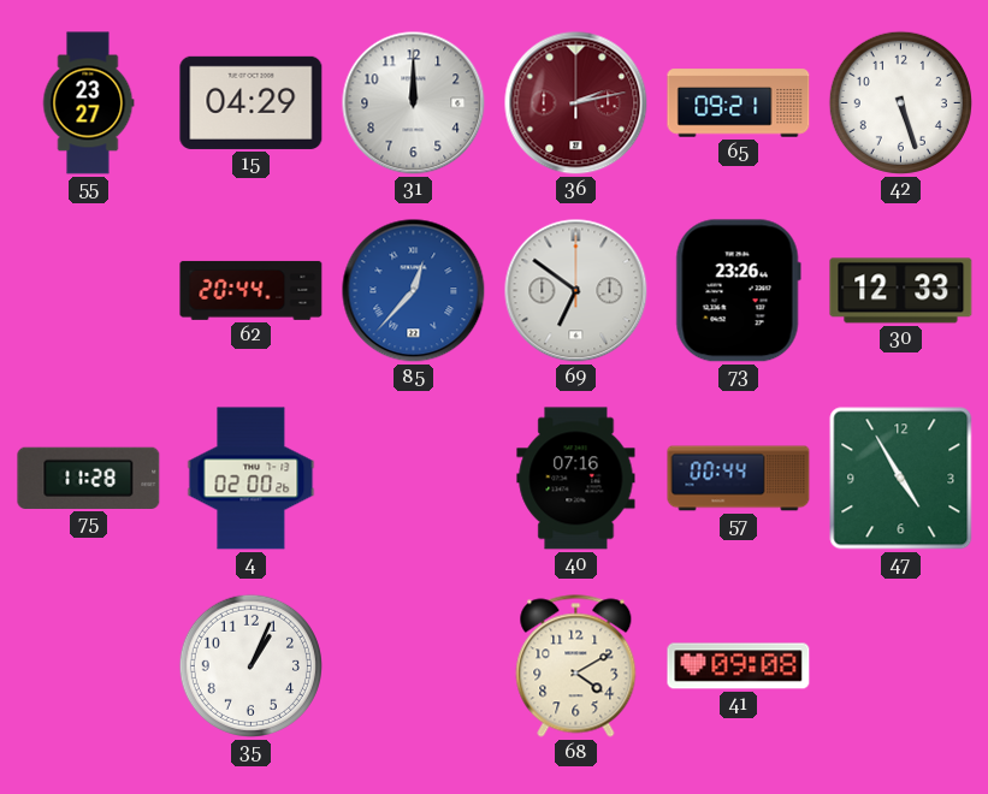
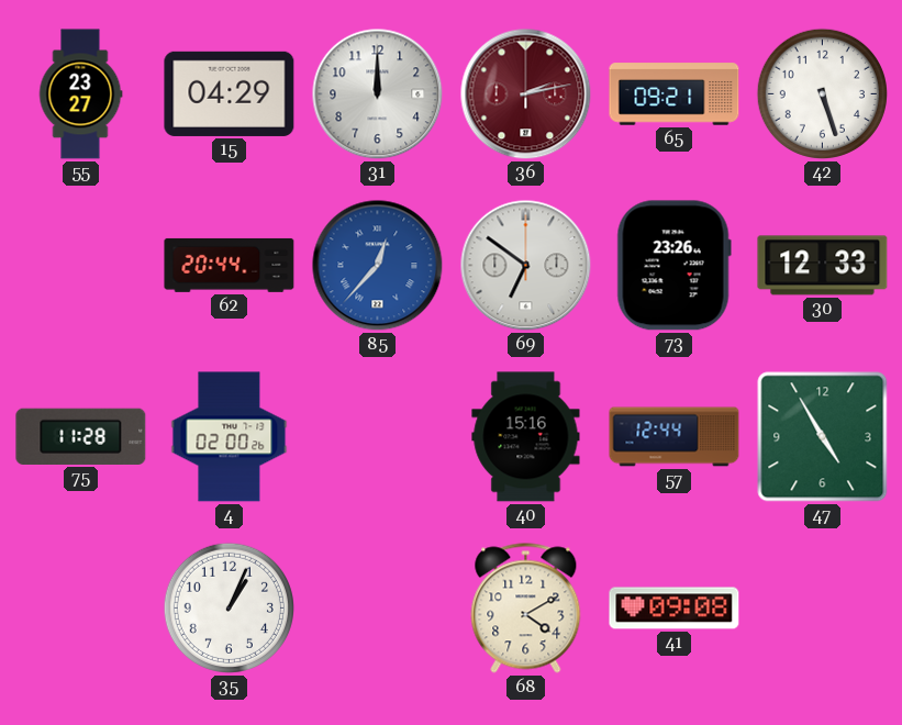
40: 07:16 -> 15:16 (526, 437)
57: 00:44 -> 12:44 (675, 437)
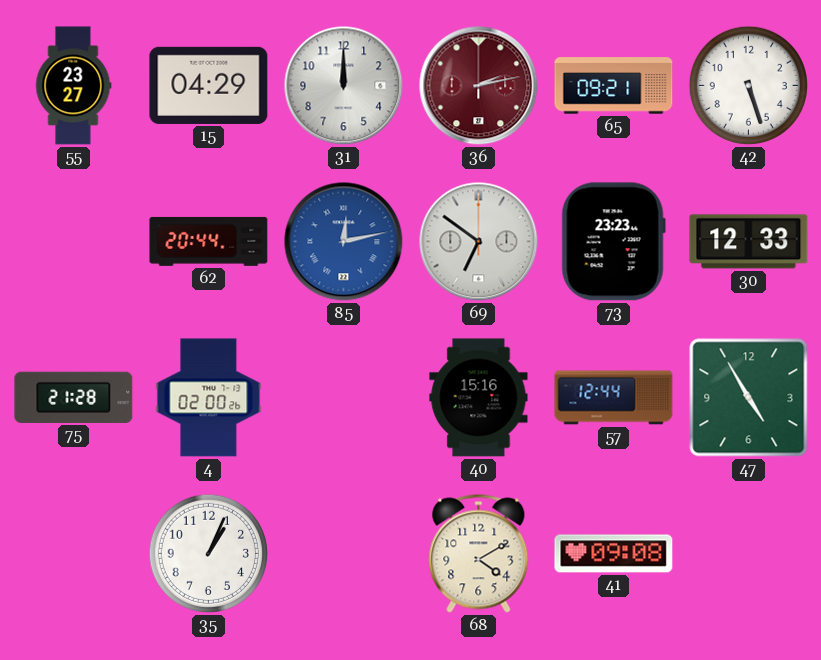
85: 12:37 -> 12:13 (344, 242)
73: 23:26 -> 23:23 (613, 242)
75: 11:28 -> 21:28 (74, 397)
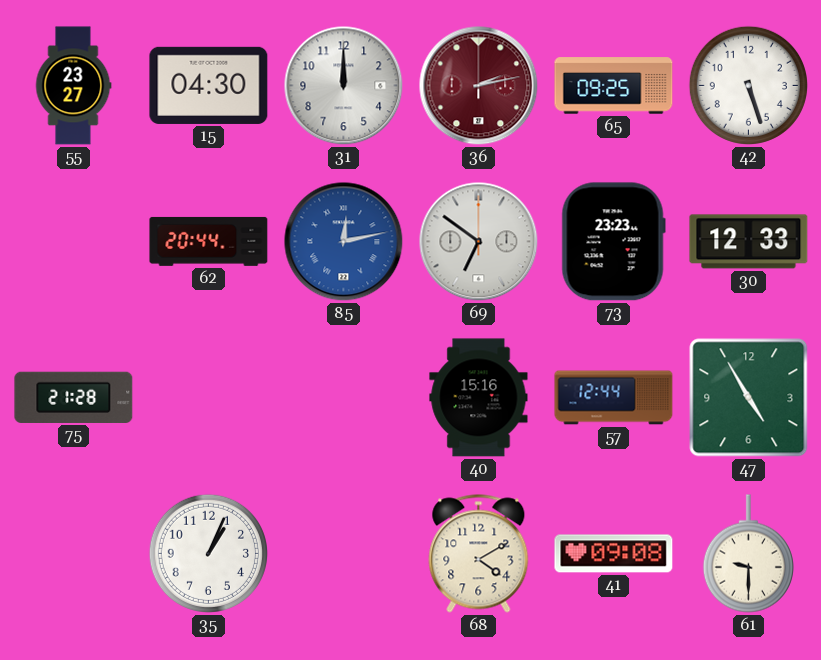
15: 04:29 -> 04:30 (209, 85)
65: 09:21 -> 09:25 (614, 86)
4: 02:00 -> none (209, 398)
61: none -> 9:30 (748, 554)
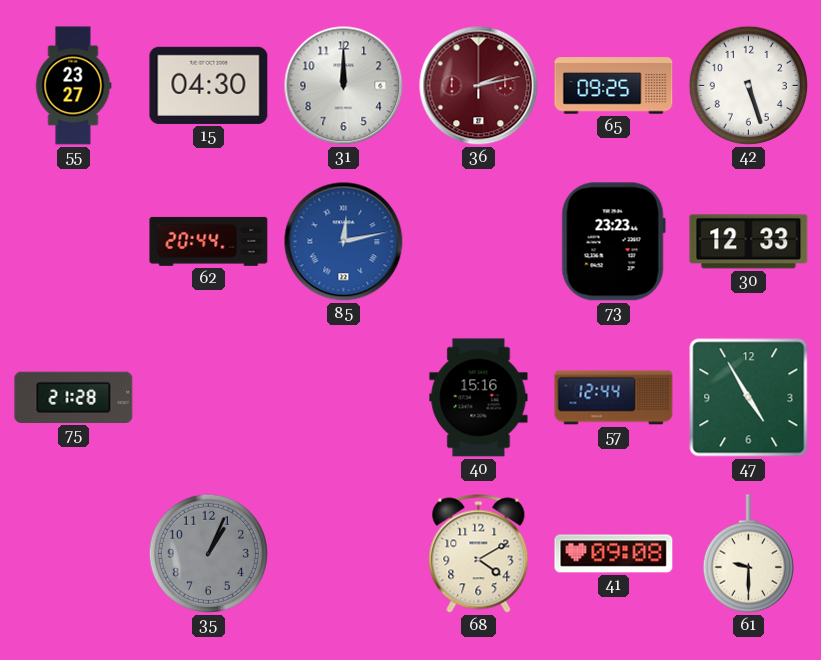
69: 6:51 -> none (479, 242)
35 dial: white -> grey (208, 553)
